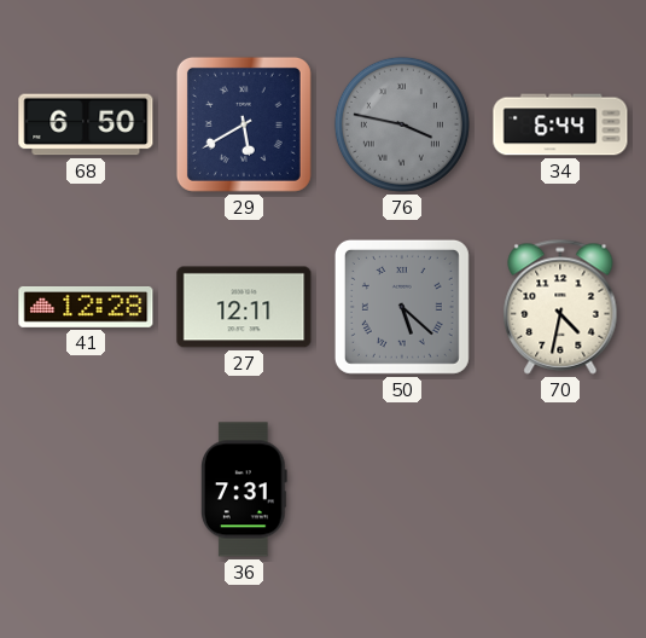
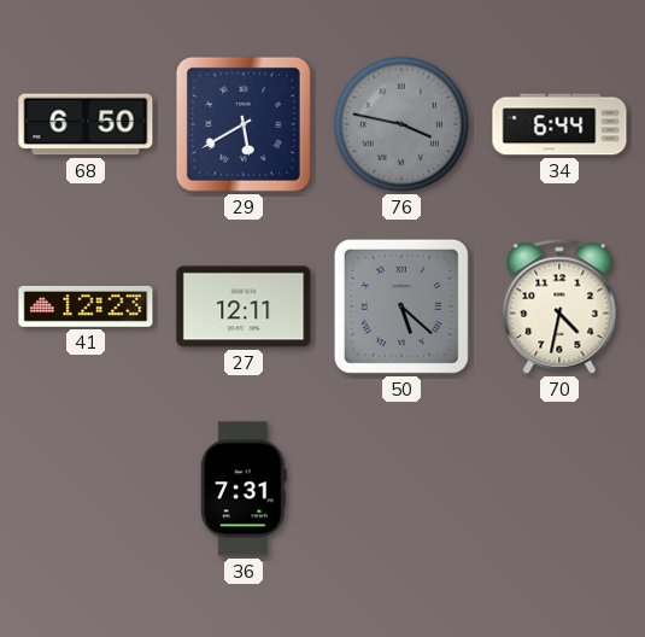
41: 12:28 -> 12:23 (86, 306)
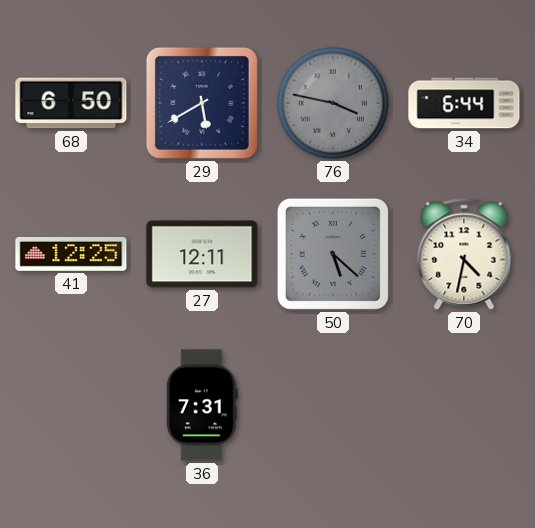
41: 12:23 -> 12:25 (71, 254)
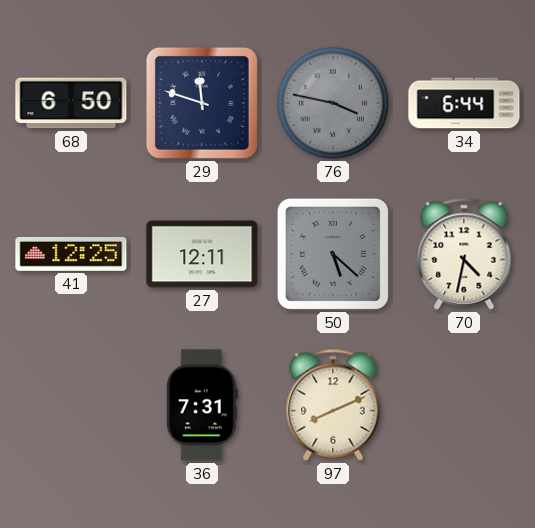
29: 5:40 -> 11:48 (202, 103)
97: none -> 8:11 (333, 405)
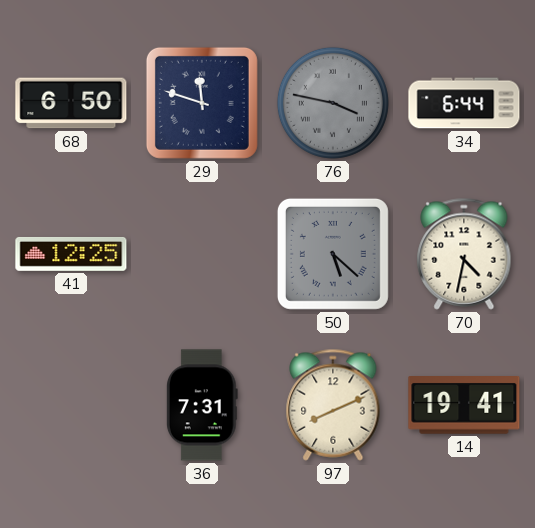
27: 12:11 -> none (202, 254)
14: none -> 19:41 (464, 406)
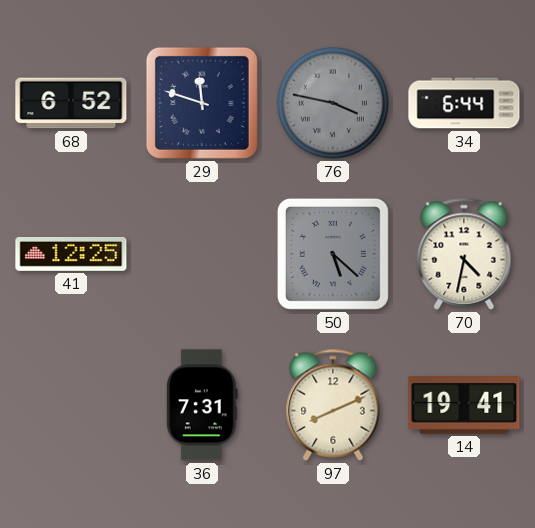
68: 6:50 -> 6:52 (71, 103)
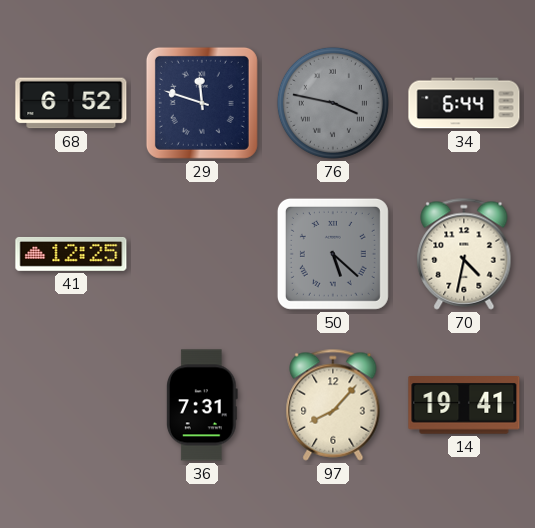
97: 8:11 -> 8:07 (333, 405)
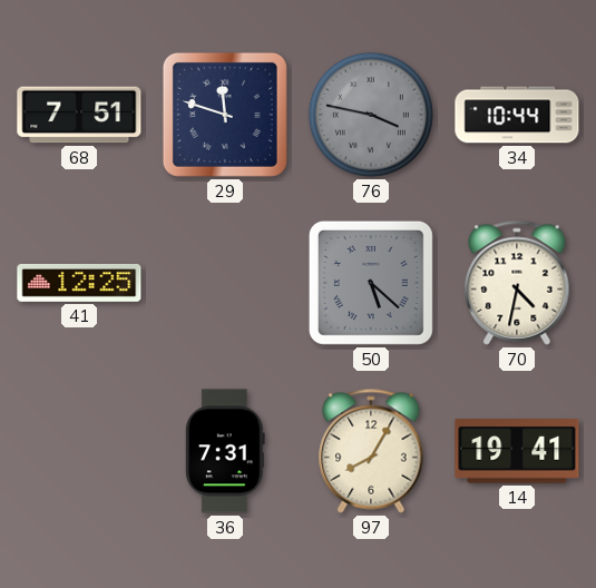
68: 6:52 -> 7:51 (79, 115)
34: 6:44 -> 10:44 (517, 115)
97: 8:07 -> 8:05 (371, 451)
